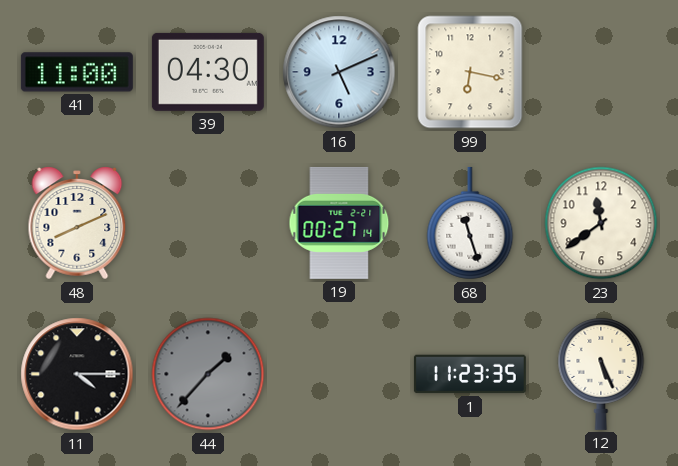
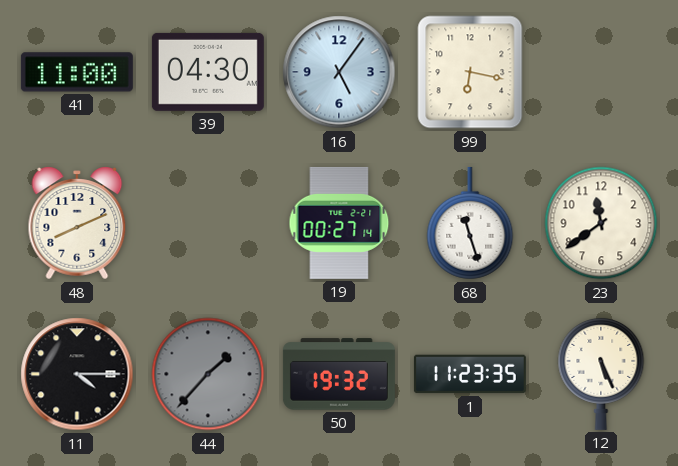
16: 5:11 -> 5:06 (339, 72)
50: none -> 19:32 (339, 374)
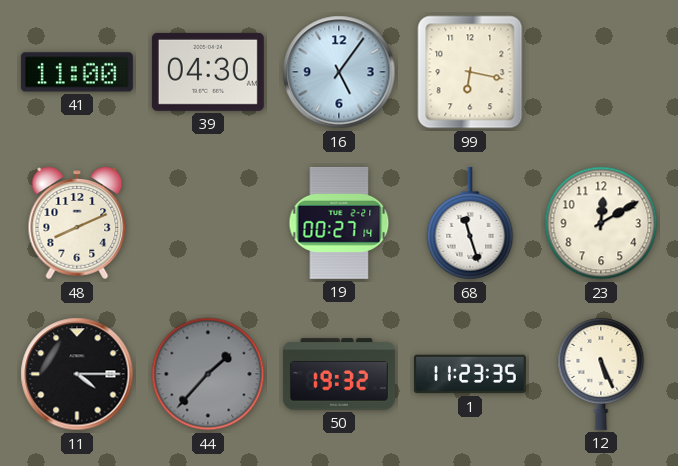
23: 11:39 -> 12:10 (601, 223)
